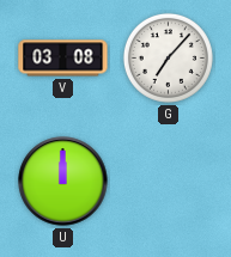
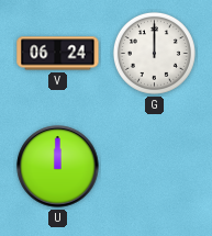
V: 03:08 -> 06:24 (58, 54)
G: 7:07 -> 12:00 (154, 53)
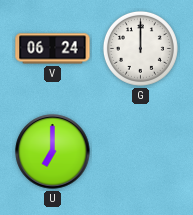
U: 12:00 -> 7:00 (53, 152)
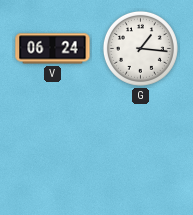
G: 12:00 -> 1:16 (140, 48)
U: 7:00 -> none (53, 152)
